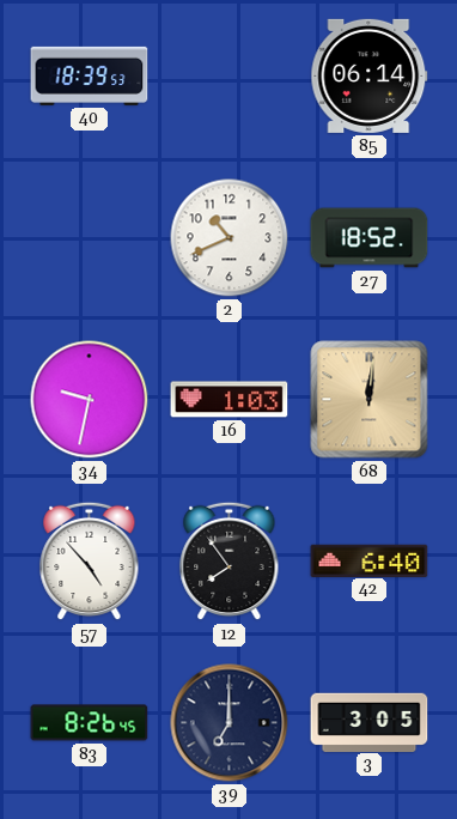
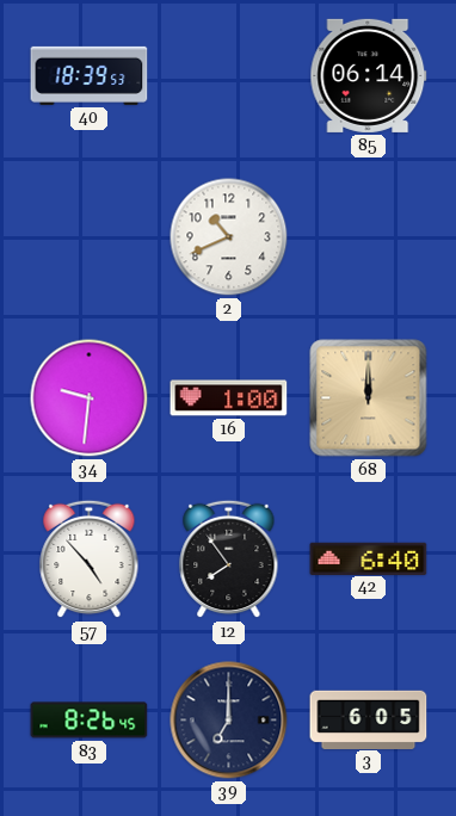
27: 18:52 -> none (370, 238)
34: 9:32 -> 9:31 (90, 398)
16: 1:03 -> 1:00 (229, 398)
68: 12:01 -> 12:00 (369, 398)
3: 3:05 -> 6:05 (369, 719)
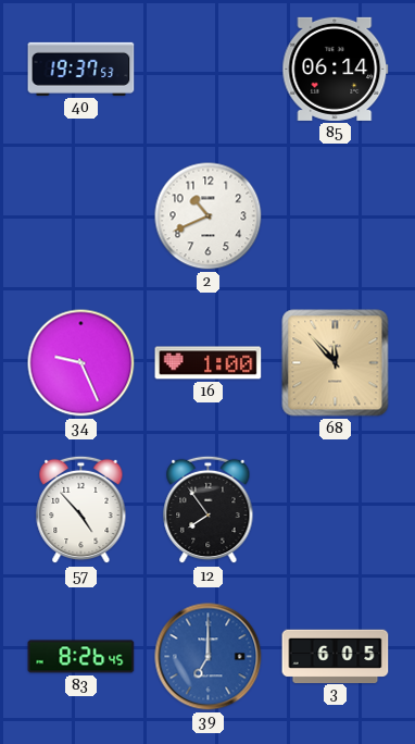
40: 18:39 -> 19:37 (81, 69)
34: 9:31 -> 9:26 (81, 363)
68: 12:00 -> 11:53 (336, 363)
42: 6:40 -> none (369, 558)
39 dial: navy -> blue (209, 657)
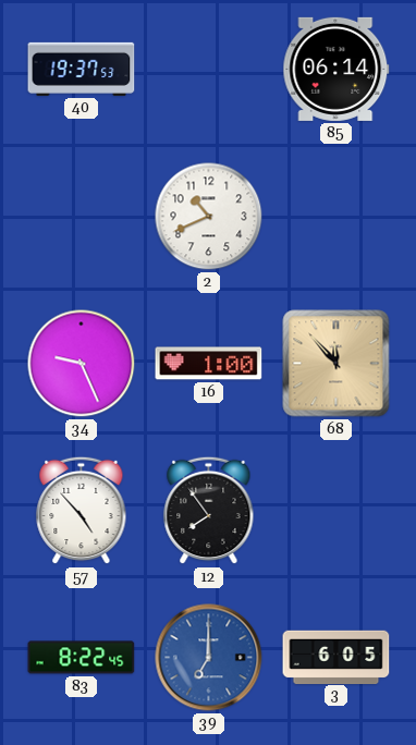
83: 8:26 -> 8:22 (82, 658)
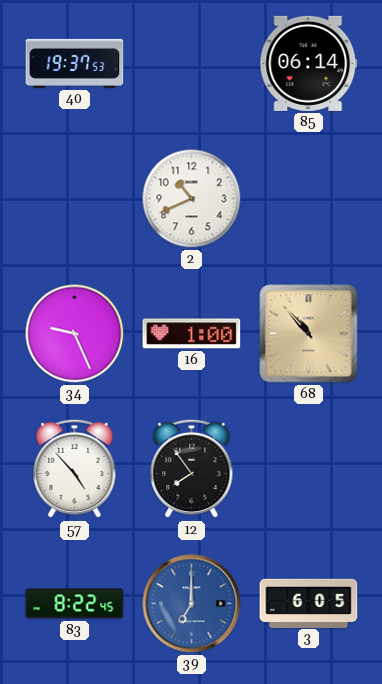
68: 11:53 -> 10:53 (309, 334)
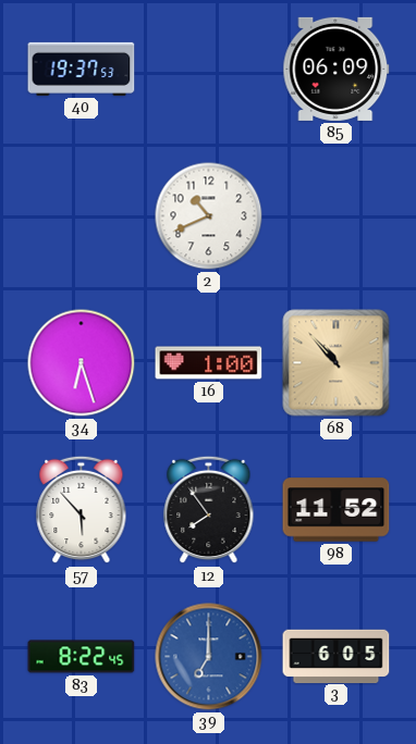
85: 06:14 -> 06:09 (337, 69)
34: 9:26 -> 6:27 (82, 363)
57: 4:53 -> 5:53 (82, 510)
98: none -> 11:52 (337, 510)
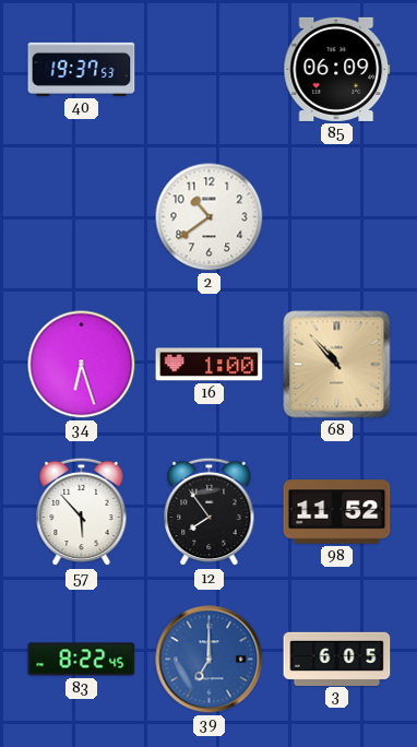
2: 10:41 -> 10:39 (210, 217)
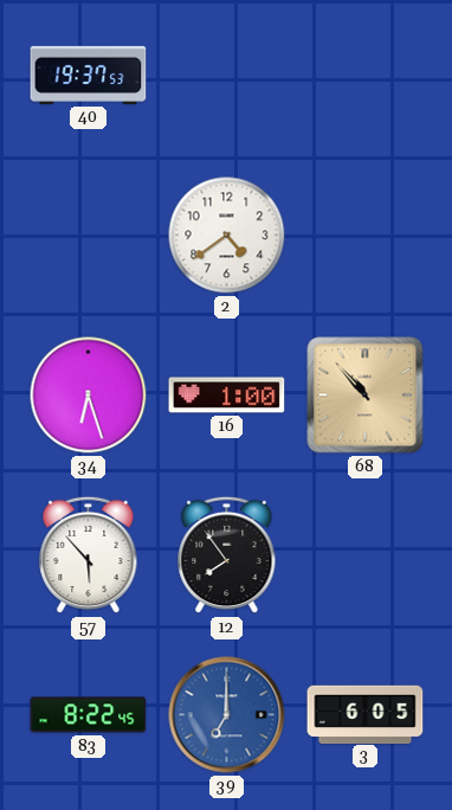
85: 06:09 -> none (337, 69)
2: 10:39 -> 4:39 (227, 236)
98: 11:52 -> none (337, 512)
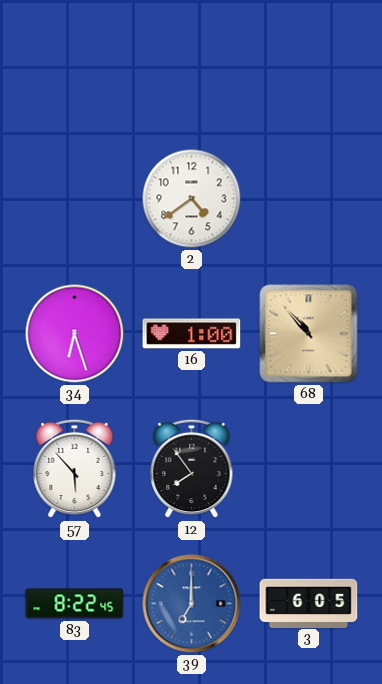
40: 19:37 -> none (89, 75)
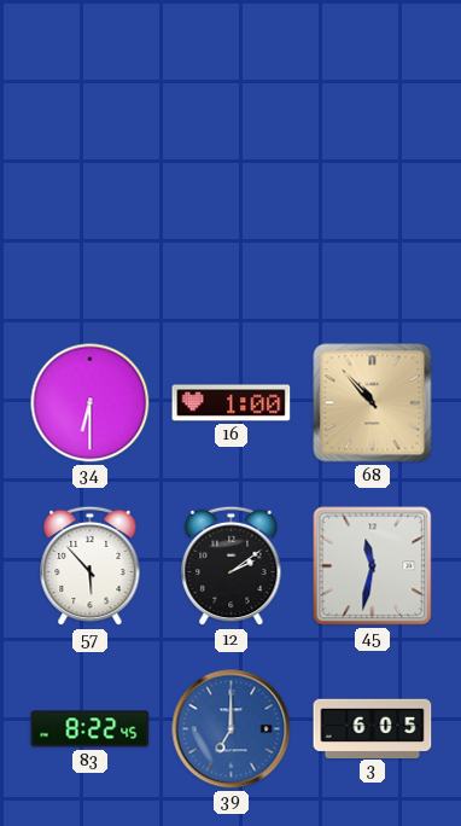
2: 4:39 -> none (192, 199)
34: 6:27 -> 6:30 (91, 403)
12: 7:54 -> 2:09 (232, 566)
45: none -> 11:32 (373, 566)
